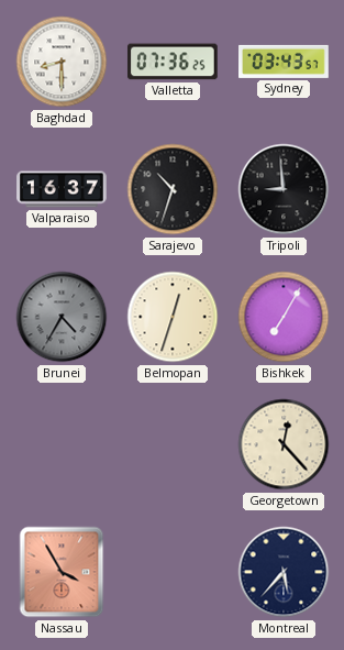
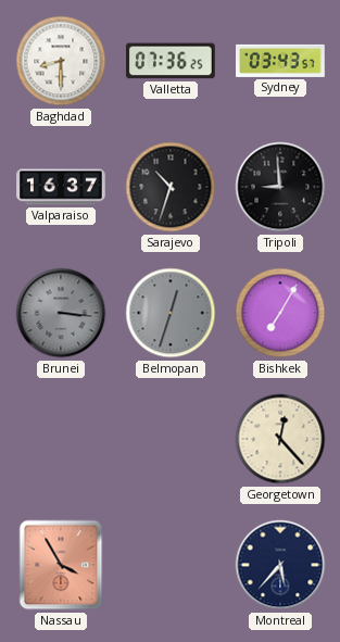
Brunei: 4:35 -> 3:16 (61, 313)
Belmopan dial: cream -> grey (171, 313)
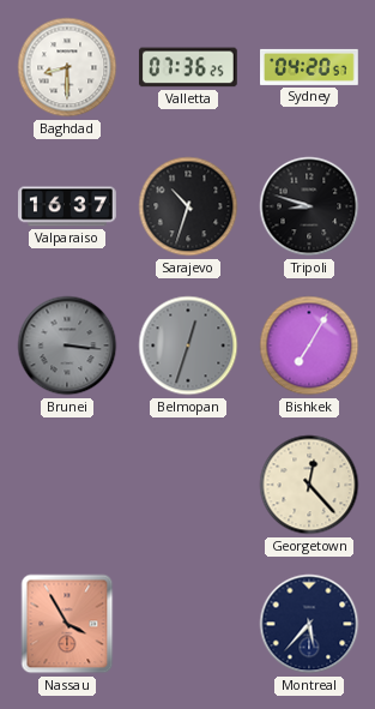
Sydney: 03:43 -> 04:20 (310, 67)
Tripoli: 8:59 -> 8:48 (309, 206)
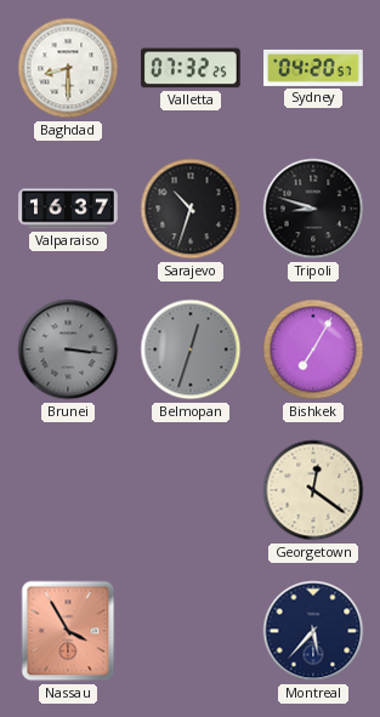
Valletta: 07:36 -> 07:32 (191, 68)
Georgetown: 12:23 -> 12:21 (313, 490)
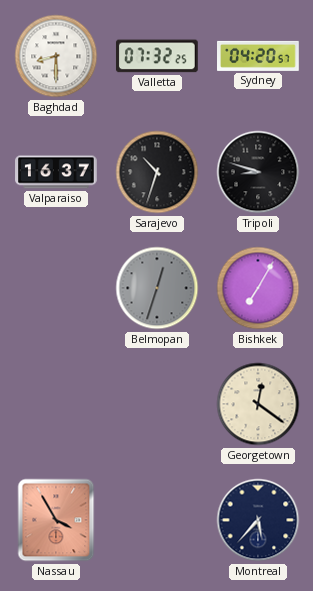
Brunei: 3:16 -> none (68, 349)
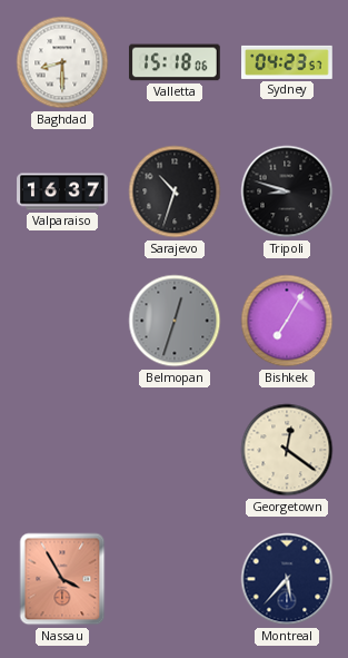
Valletta: 07:32 -> 15:18 (175, 62)
Sydney: 04:20 -> 04:23 (288, 62)
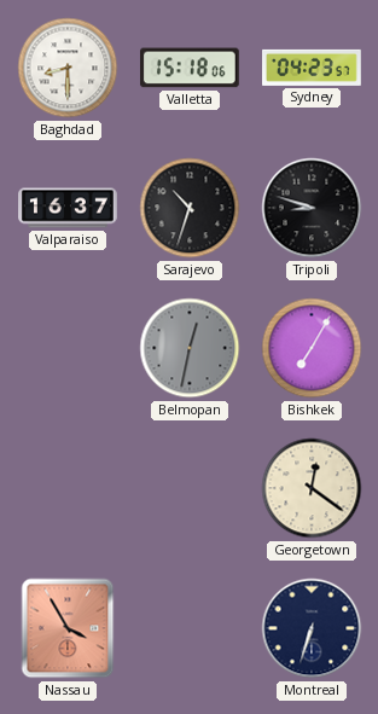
Belmopan: 12:33 -> 12:32 (190, 348)
Montreal: 5:37 -> 6:33 (312, 628)
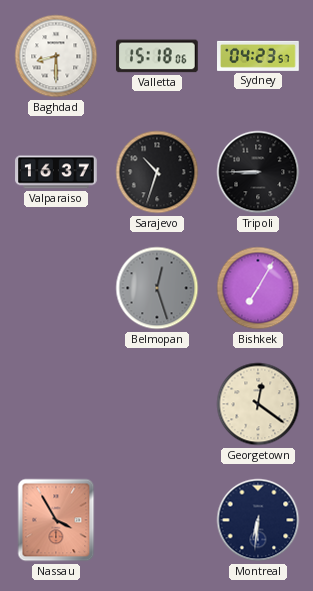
Tripoli: 8:48 -> 8:45 (258, 172)
Belmopan: 12:32 -> 12:27 (157, 288)
Montreal: 6:33 -> 6:31 (258, 520)
